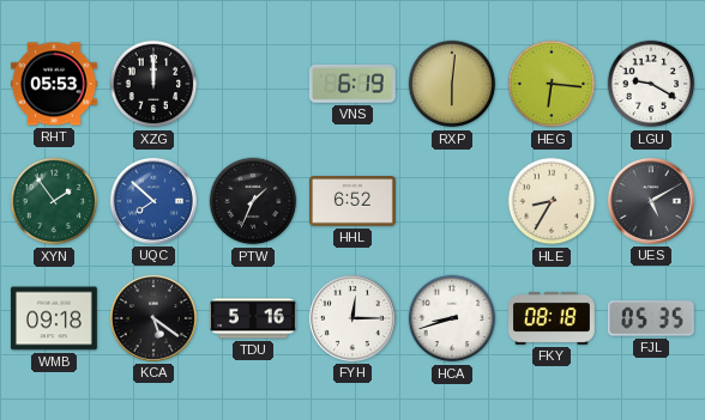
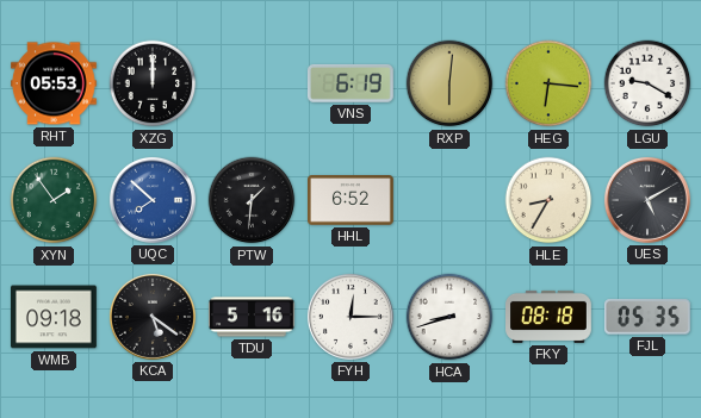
PTW: 1:34 -> 1:31 (252, 200)
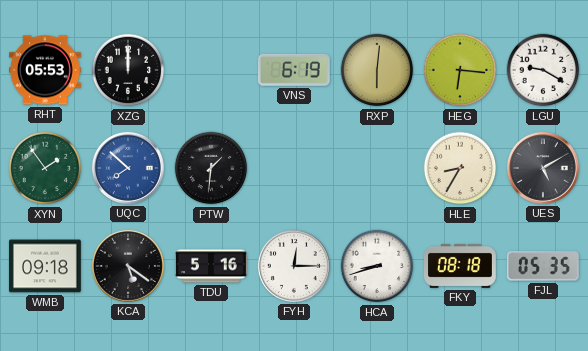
HHL: 6:52 -> none (352, 200)
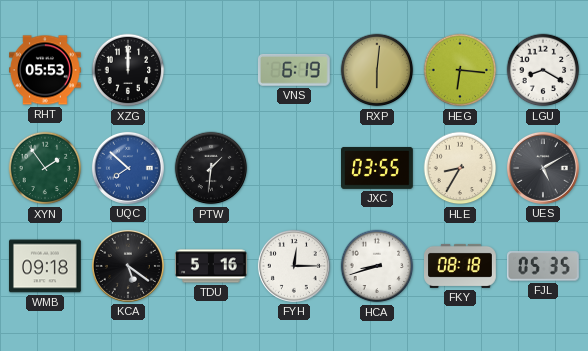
LGU: 9:20 -> 8:20 (543, 70)
JXC: none -> 03:55 (378, 168)
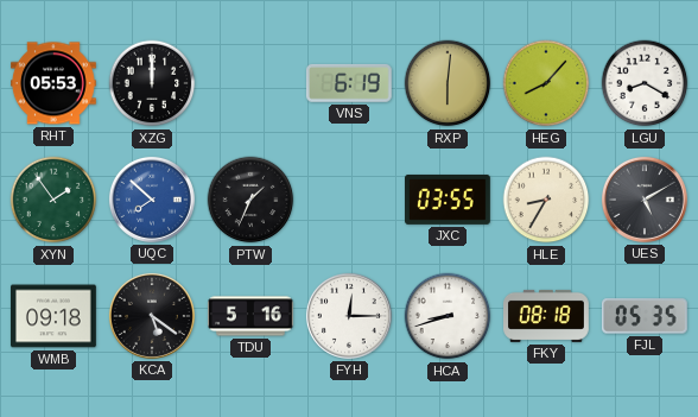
HEG: 6:16 -> 8:07 (546, 83)
PTW: 1:31 -> 1:34 (250, 200)
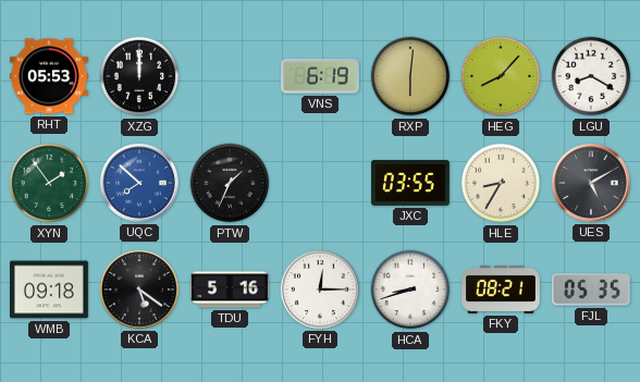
FKY: 08:18 -> 08:21 (502, 289)
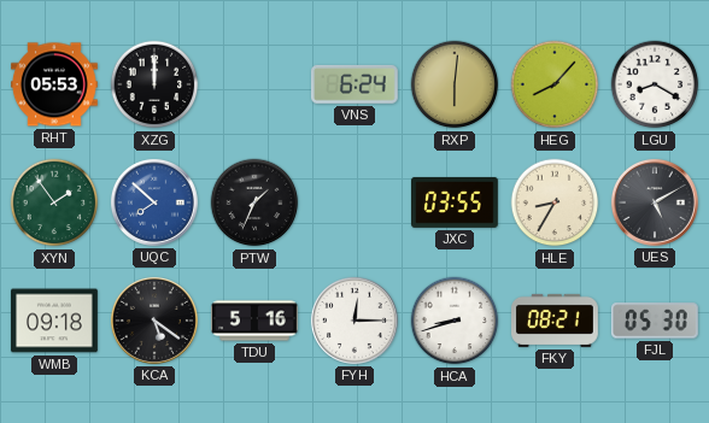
VNS: 6:19 -> 6:24 (354, 84)
FJL: 05:35 -> 05:30 (655, 321)
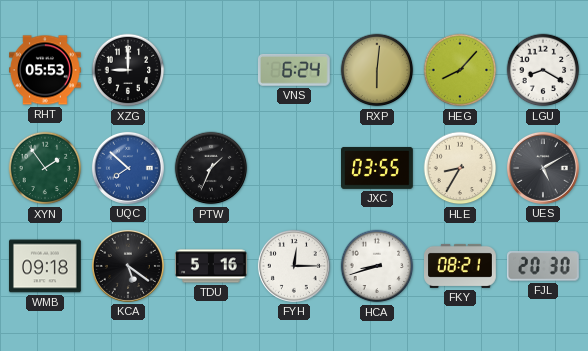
XZG: 12:00 -> 9:00 (128, 70)
FJL: 05:30 -> 20:30 (543, 266)
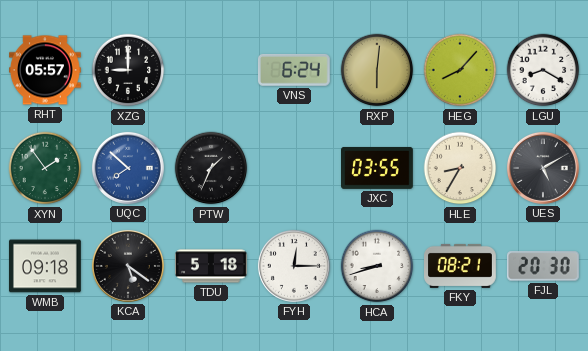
RHT: 05:53 -> 05:57 (46, 70)
TDU: 5:16 -> 5:18 (212, 266)
